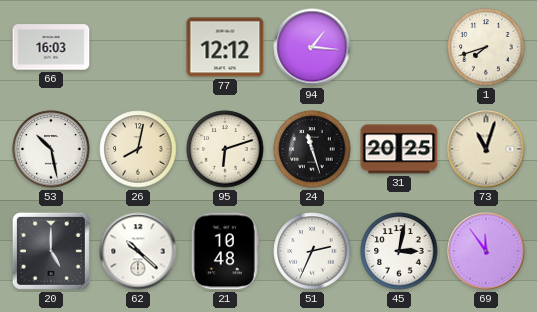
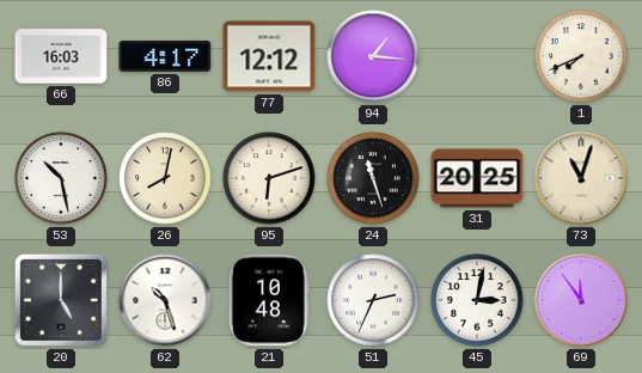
86: none -> 4:17 (165, 56)
1: 7:42 -> 7:41 (581, 56)
62: 10:22 -> 10:27 (165, 300)
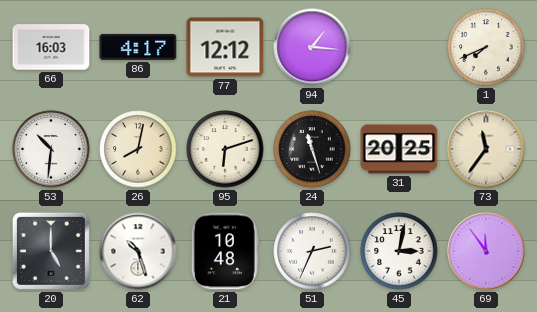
53: 10:28 -> 10:31 (51, 149)
73: 11:03 -> 11:36 (486, 149)
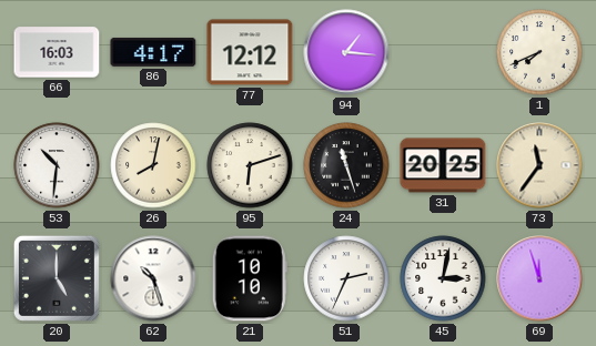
21: 10:48 -> 10:10 (250, 278)
69: 11:54 -> 11:57 (539, 278)
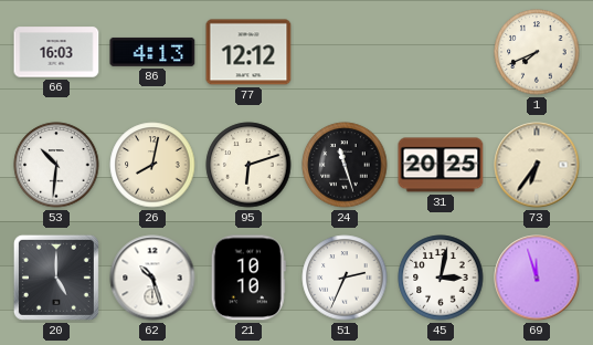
86: 4:17 -> 4:13 (152, 52)
94: 1:16 -> none (346, 52)
73: 11:36 -> 6:36 (537, 165)
